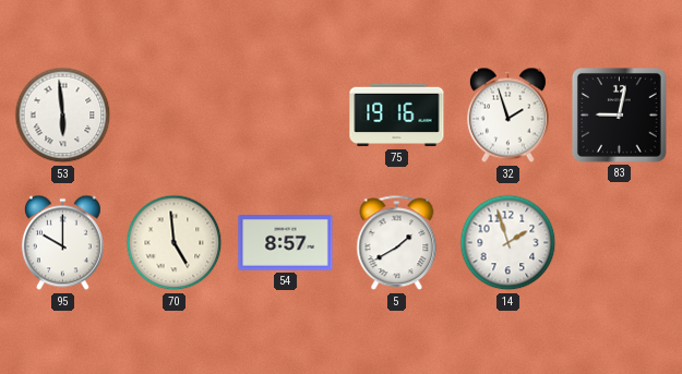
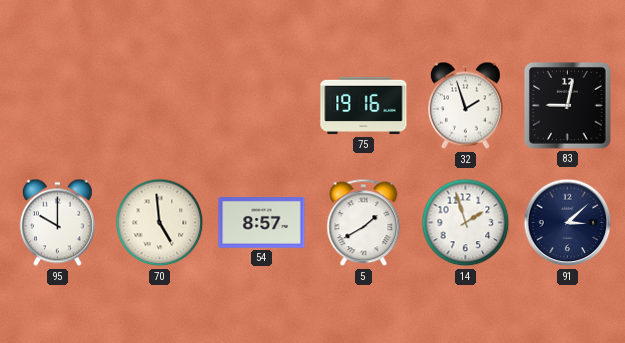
53: 5:59 -> none (63, 116)
91: none -> 3:08 (568, 223)
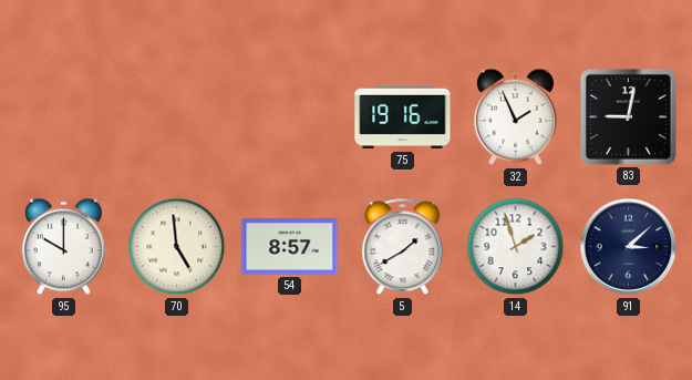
32: 1:57 -> 1:56 (515, 117)
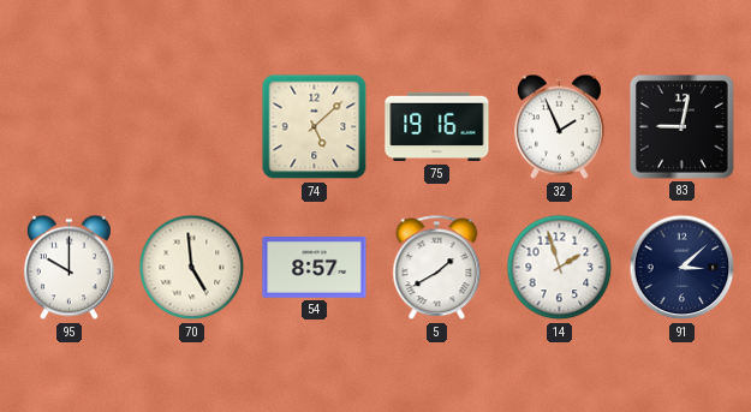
74: none -> 5:08 (315, 127)
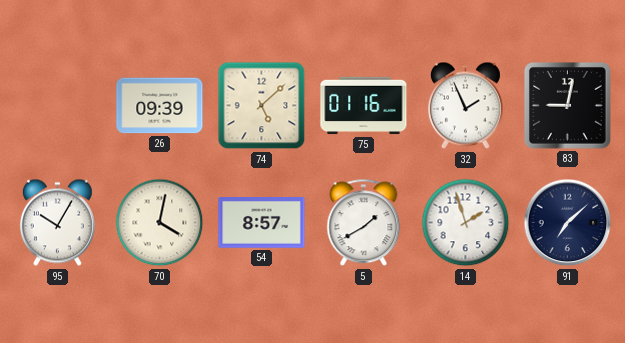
26: none -> 09:39 (160, 106)
75: 19:16 -> 01:16 (364, 106)
95: 10:00 -> 10:05 (57, 223)
70: 4:59 -> 4:02 (160, 223)
91: 3:08 -> 7:08 (568, 223)
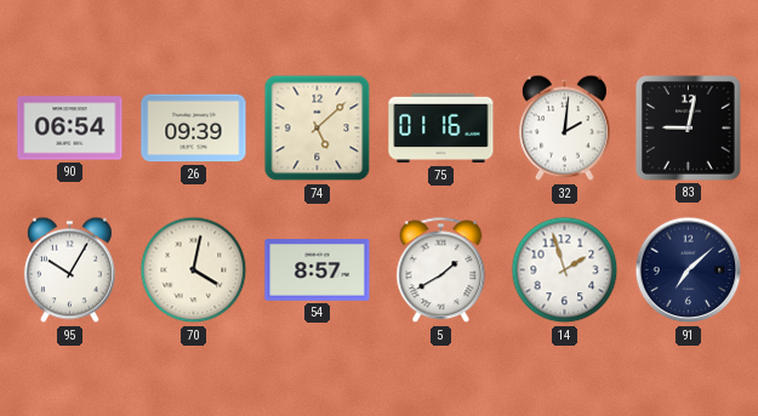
90: none -> 06:54 (70, 129)
32: 1:56 -> 2:01 (564, 129)
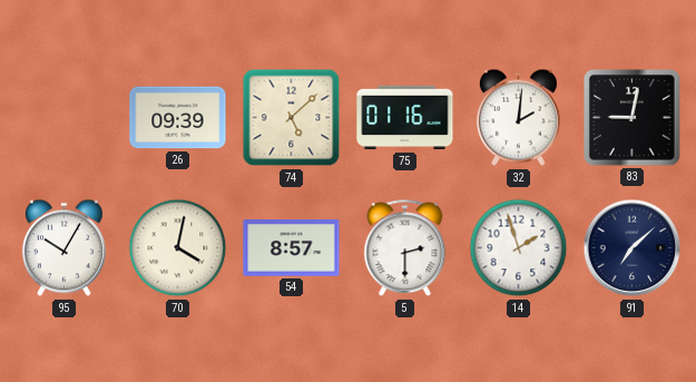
90: 06:54 -> none (70, 129)
5: 1:40 -> 2:30 (405, 248)
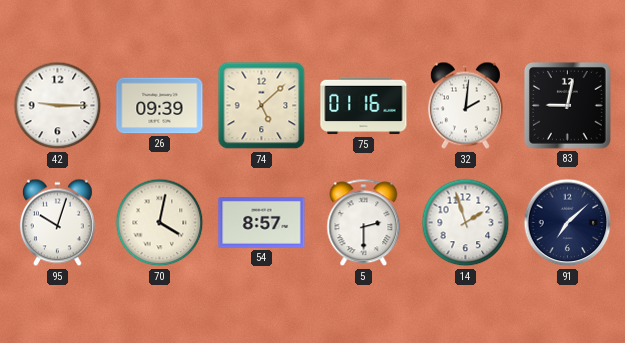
42: none -> 9:15 (58, 106)
95: 10:05 -> 10:03 (57, 223)
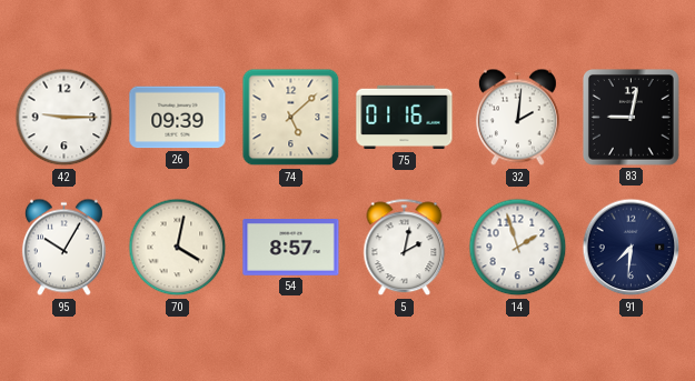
95: 10:03 -> 10:05 (63, 248)
5: 2:30 -> 2:02 (405, 248)
91: 7:08 -> 7:31 (632, 248)
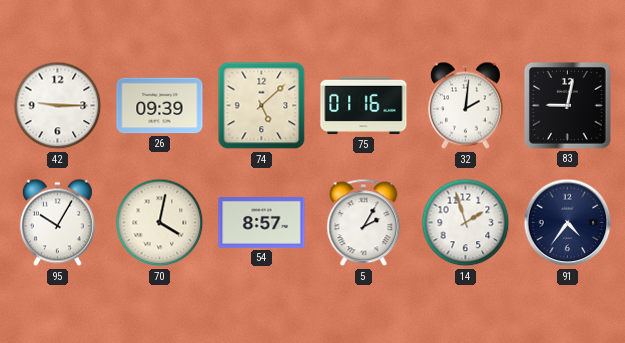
5: 2:02 -> 2:05 (364, 223)
91: 7:31 -> 4:36 (568, 223)
